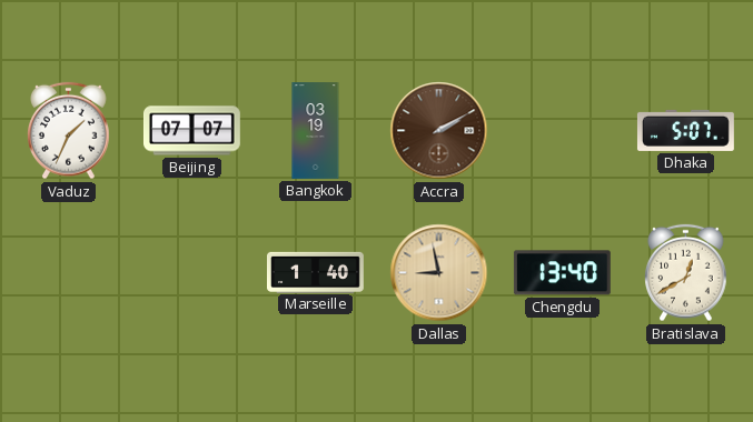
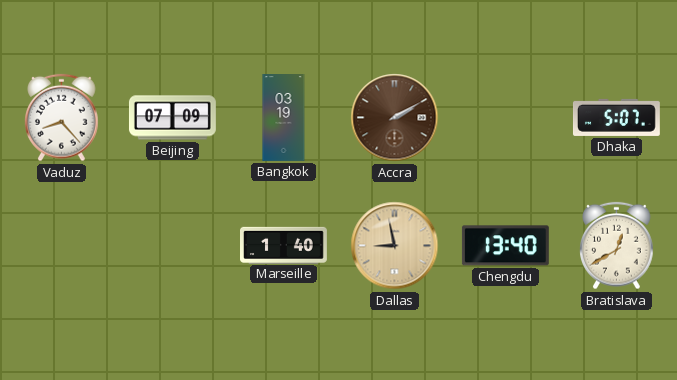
Vaduz: 1:34 -> 8:23 (62, 118)
Beijing: 07:07 -> 07:09 (173, 118)
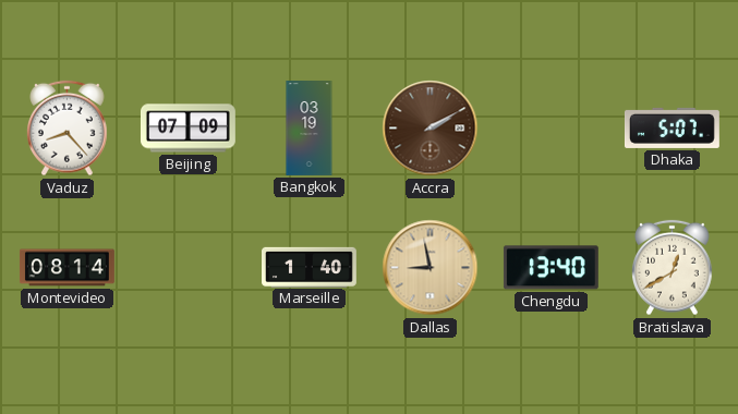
Montevideo: none -> 08:14 (66, 268)
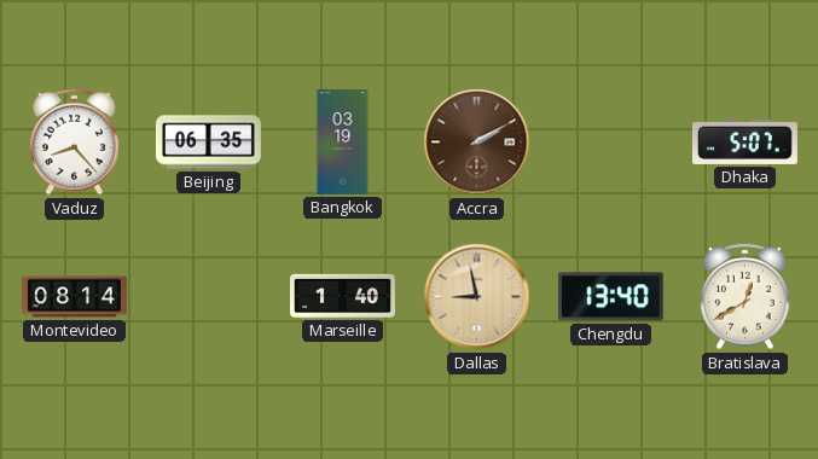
Beijing: 07:09 -> 06:35 (209, 143)
